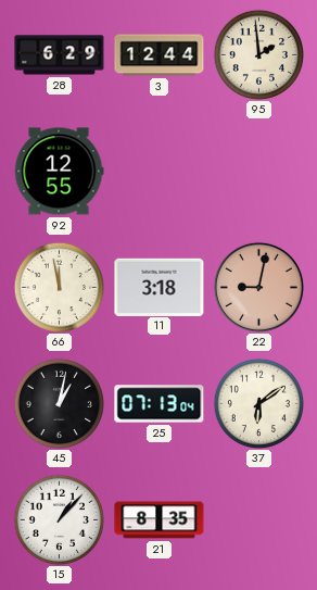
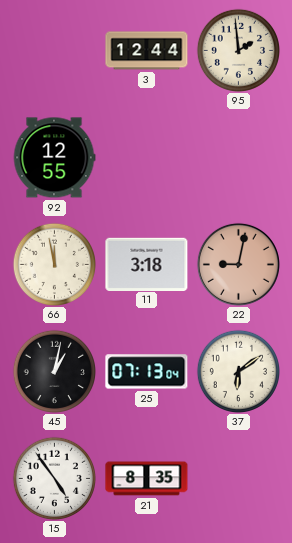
28: 6:29 -> none (60, 55)
15: 1:07 -> 4:54 (54, 478)
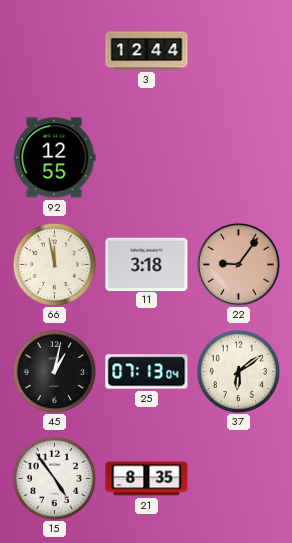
95: 1:59 -> none (238, 50)
22: 9:02 -> 9:06 (238, 264)
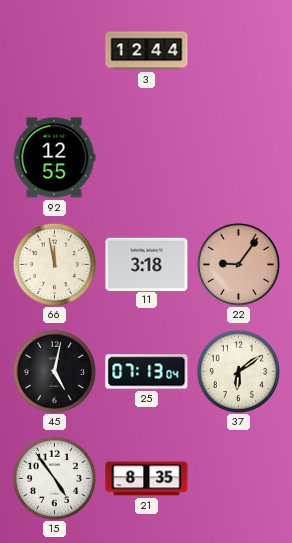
45: 1:02 -> 5:02 (54, 371)
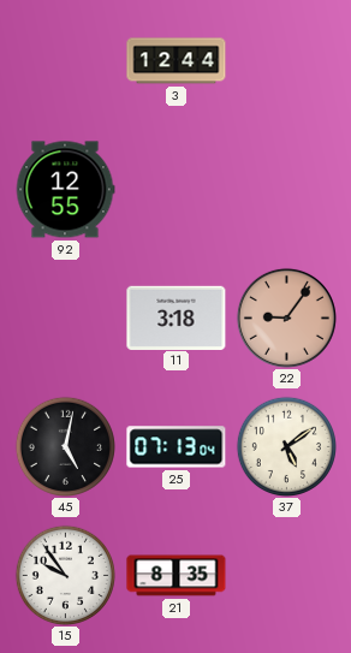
66: 11:58 -> none (54, 264)
37: 6:09 -> 5:09 (286, 446)
15: 4:54 -> 9:54 (65, 575)
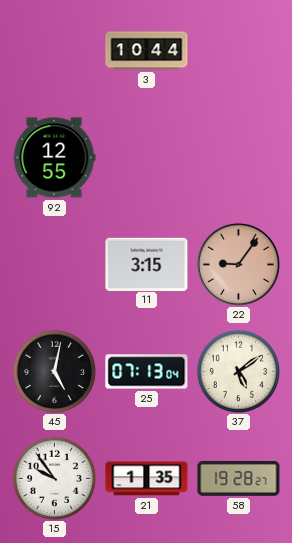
3: 12:44 -> 10:44 (147, 51)
11: 3:18 -> 3:15 (147, 264)
21: 8:35 -> 1:35 (147, 479)
58: none -> 19:28 (239, 478)
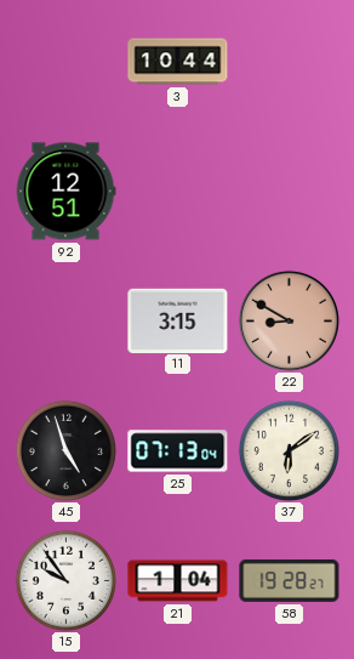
92: 12:55 -> 12:51 (65, 192)
22: 9:06 -> 8:50 (289, 320)
45: 5:02 -> 4:57 (65, 450)
37: 5:09 -> 6:09 (289, 450)
21: 1:35 -> 1:04 (178, 581)
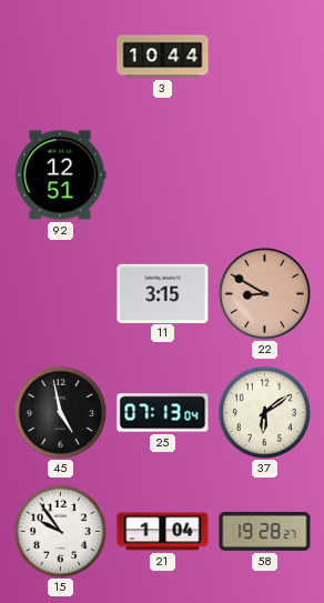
45: 4:57 -> 4:58 (60, 412)
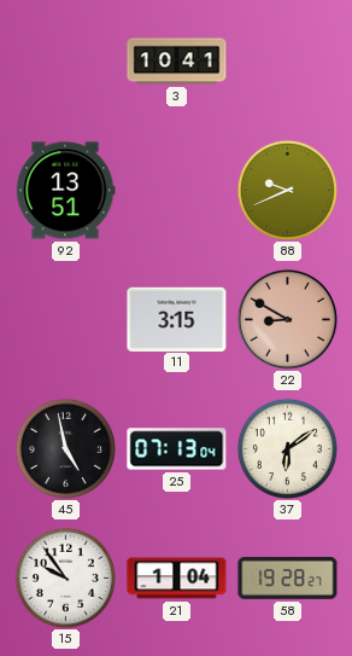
3: 10:44 -> 10:41 (177, 62)
92: 12:51 -> 13:51 (65, 191)
88: none -> 9:41 (287, 190)
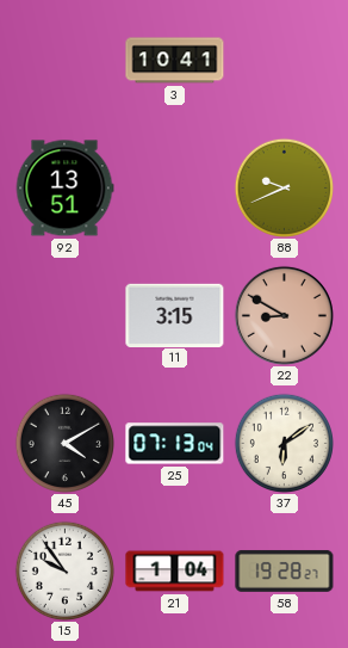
45: 4:58 -> 4:10 (64, 443)
